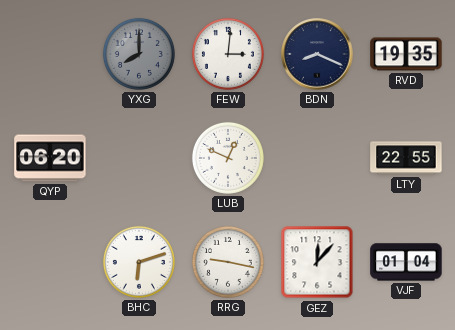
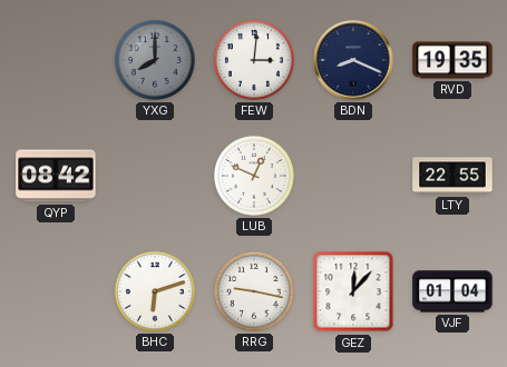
QYP: 06:20 -> 08:42 (56, 176)
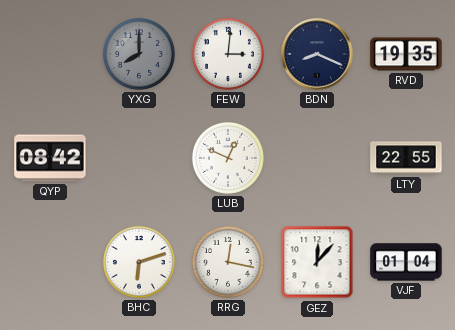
RRG: 9:17 -> 12:17 (228, 262)
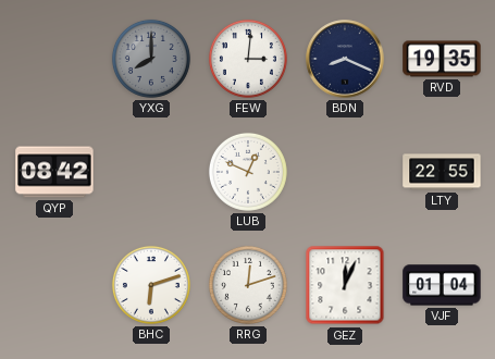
RRG: 12:17 -> 12:12 (248, 285)
GEZ: 12:07 -> 12:04 (345, 285)
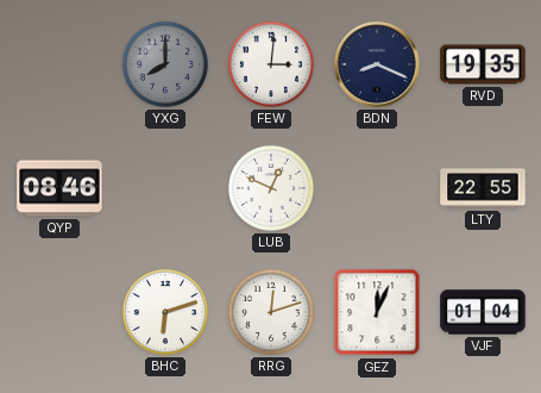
QYP: 08:42 -> 08:46 (59, 188)
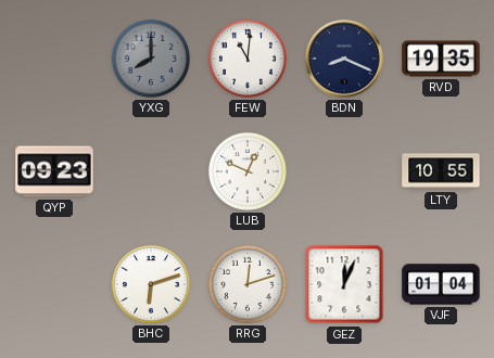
FEW: 3:01 -> 11:01 (248, 59)
QYP: 08:46 -> 09:23 (54, 171)
LTY: 22:55 -> 10:55 (441, 171)
